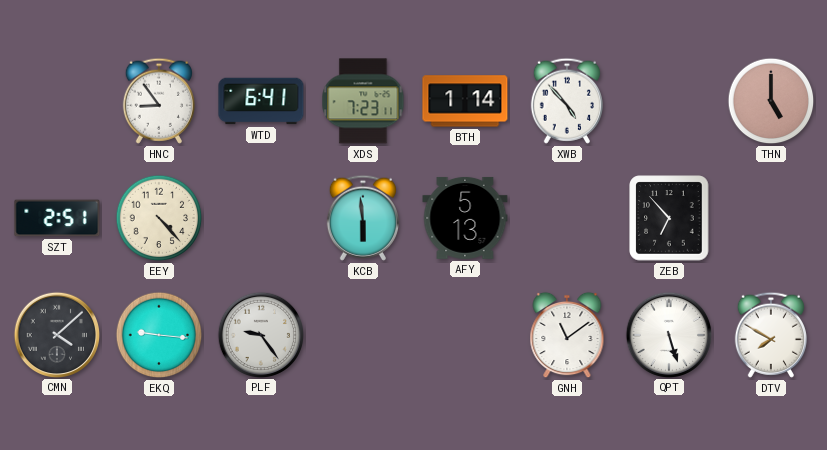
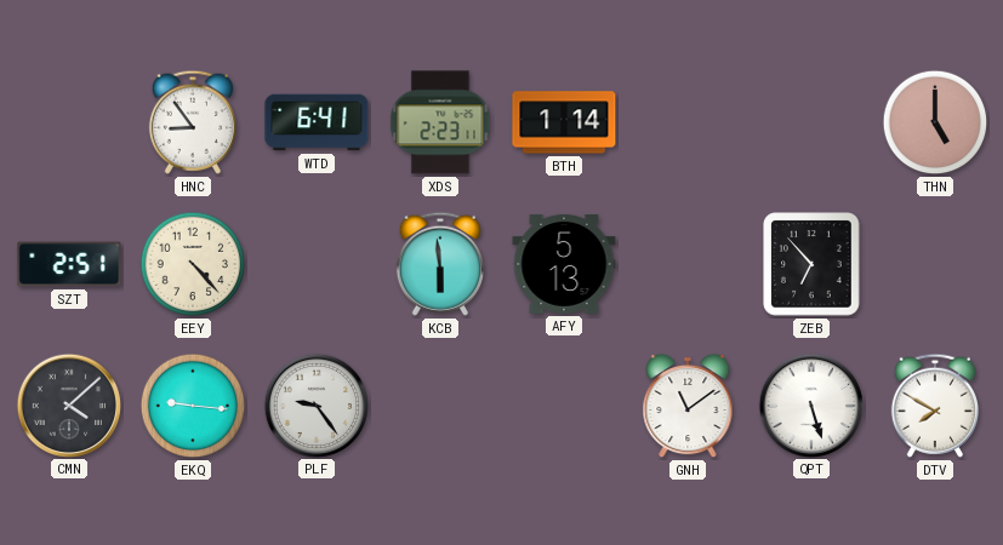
XDS: 7:23 -> 2:23 (440, 122)
XWB: 4:53 -> none (566, 101)
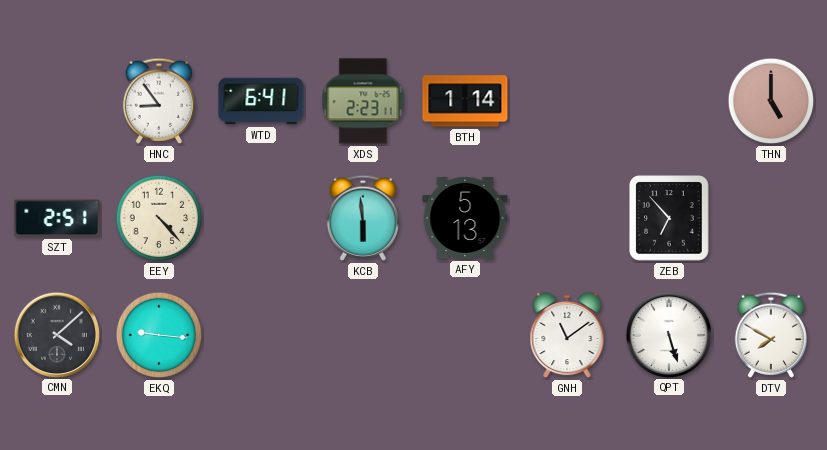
PLF: 9:24 -> none (315, 405)
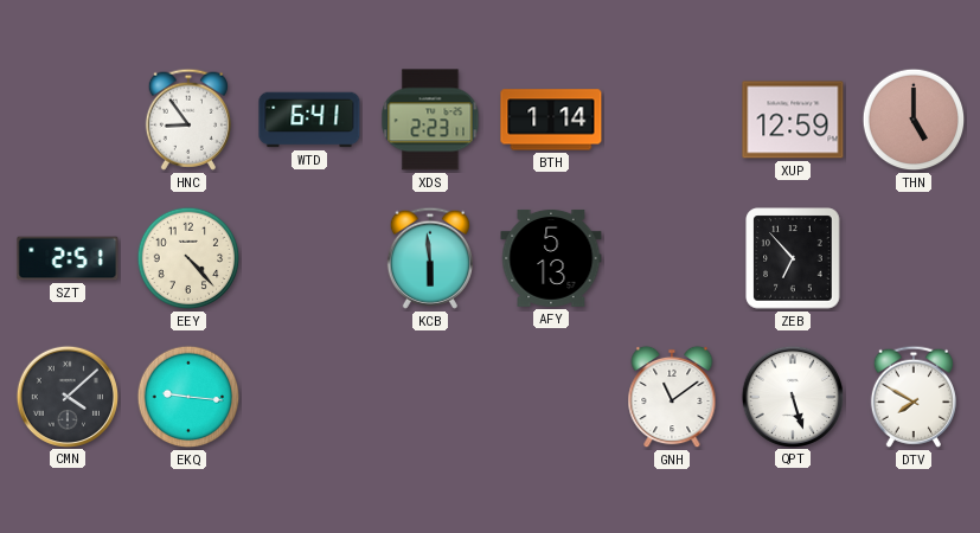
XUP: none -> 12:59 (793, 120)
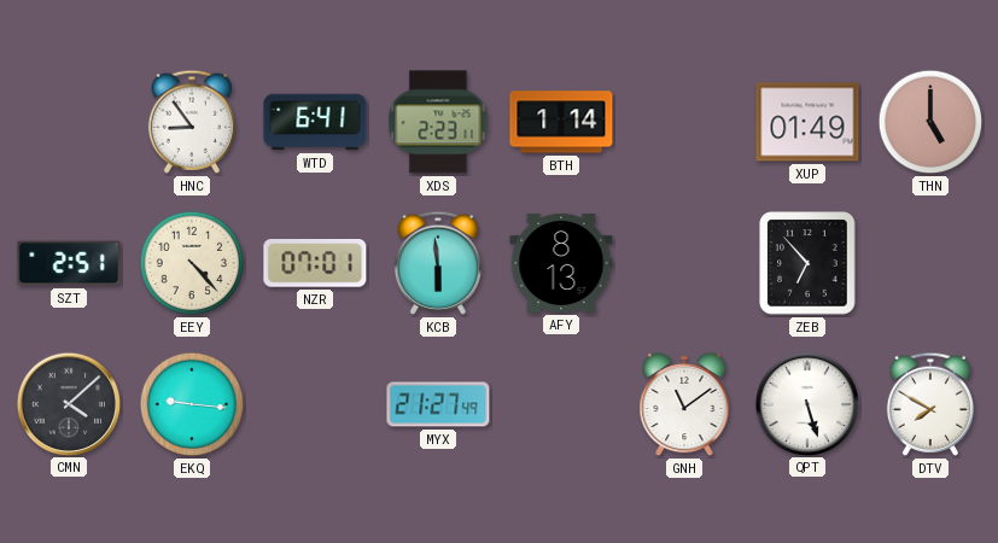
XUP: 12:59 -> 01:49 (807, 122)
NZR: none -> 07:01 (315, 264)
AFY: 5:13 -> 8:13 (561, 263)
MYX: none -> 21:27 (438, 404)
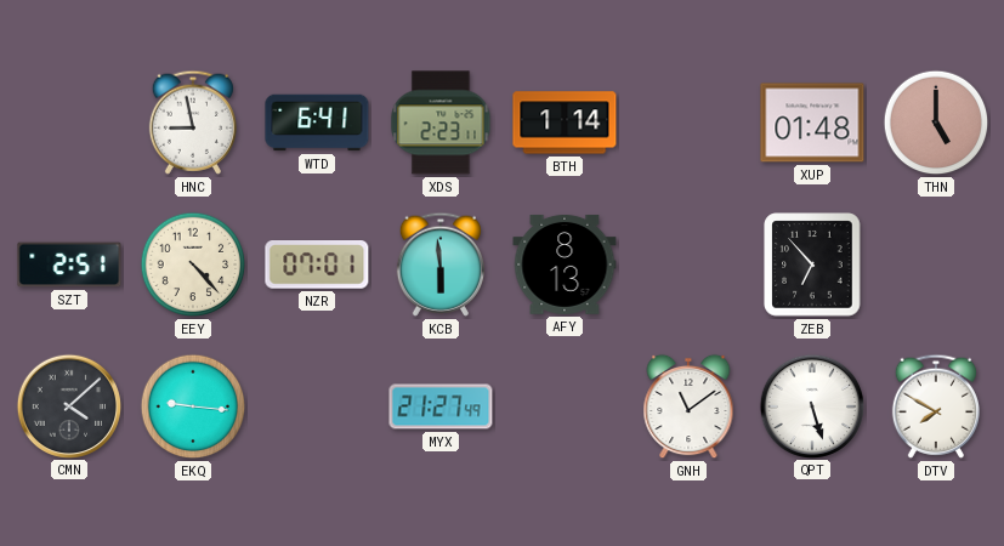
HNC: 8:54 -> 8:58 (192, 123)
XUP: 01:49 -> 01:48 (812, 123)
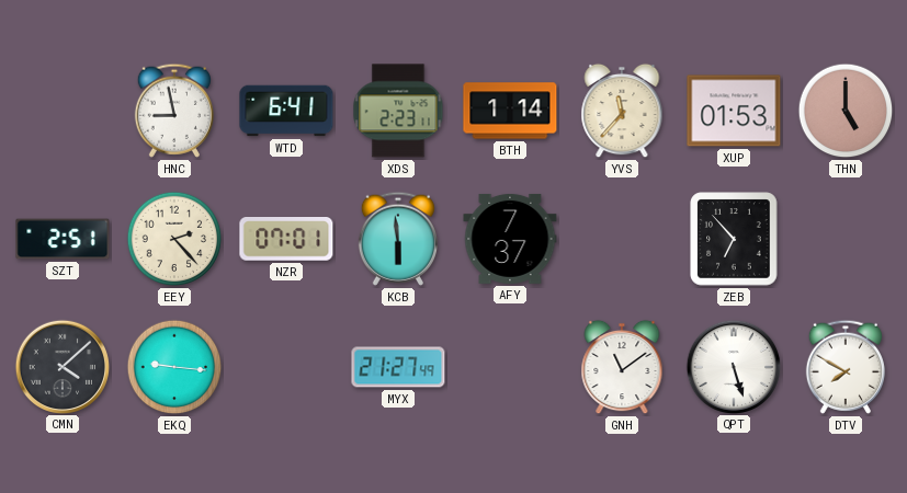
YVS: none -> 11:37 (622, 111)
XUP: 01:48 -> 01:53 (734, 111)
EEY: 4:23 -> 2:23 (174, 239)
AFY: 8:13 -> 7:37 (510, 239)
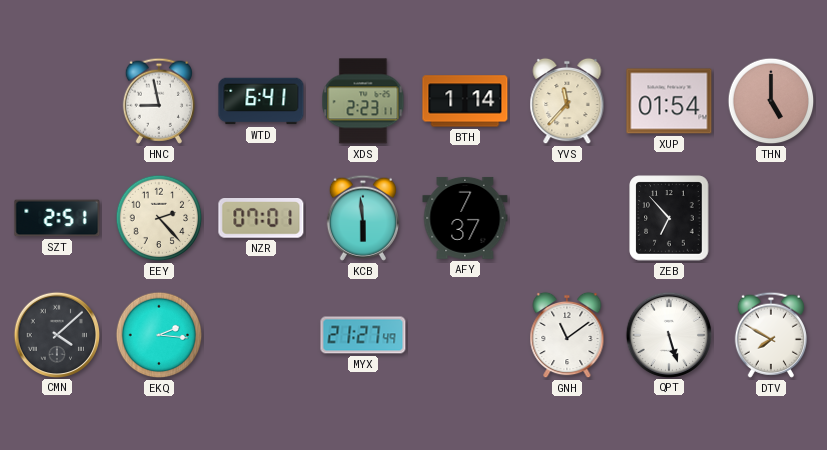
XUP: 01:53 -> 01:54 (669, 101)
EKQ: 9:16 -> 2:16 (159, 335)
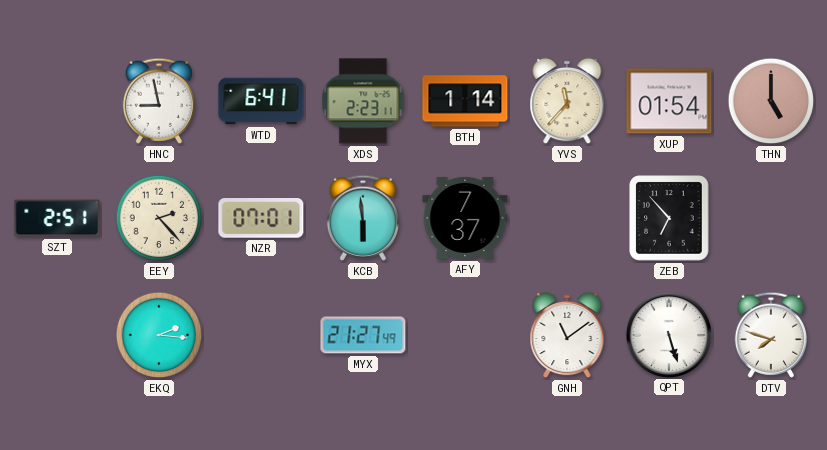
CMN: 4:08 -> none (56, 334)
DTV: 7:50 -> 7:48 (770, 335)
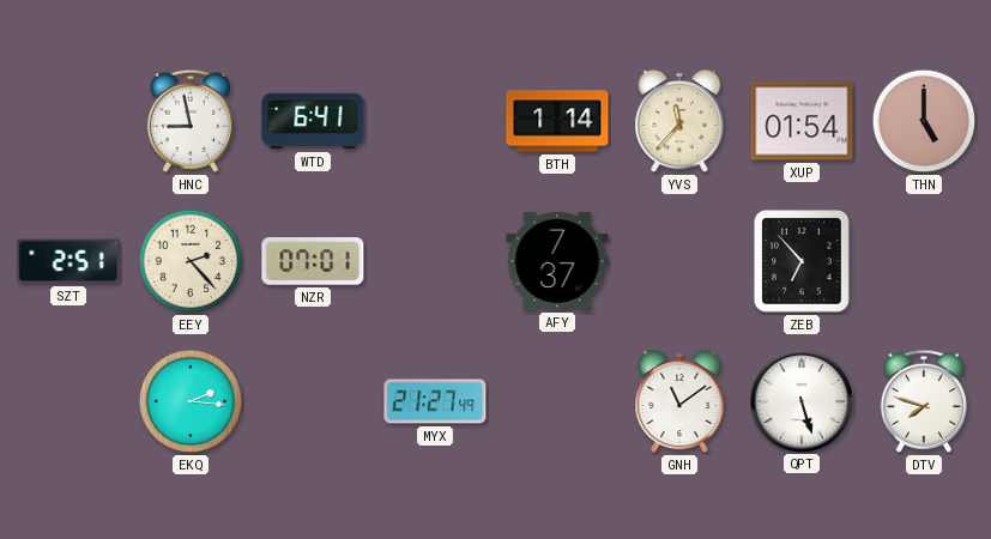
XDS: 2:23 -> none (363, 101)
KCB: 5:59 -> none (362, 218)
